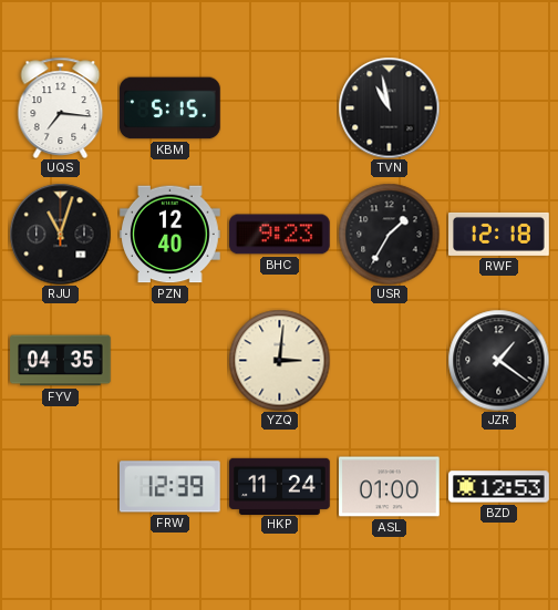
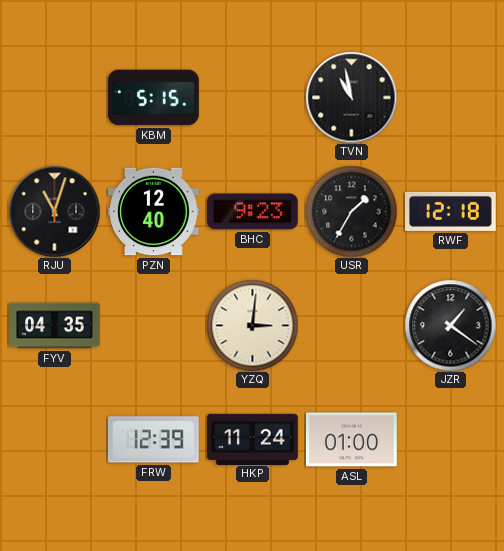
UQS: 7:16 -> none (61, 107)
BZD: 12:53 -> none (499, 487)
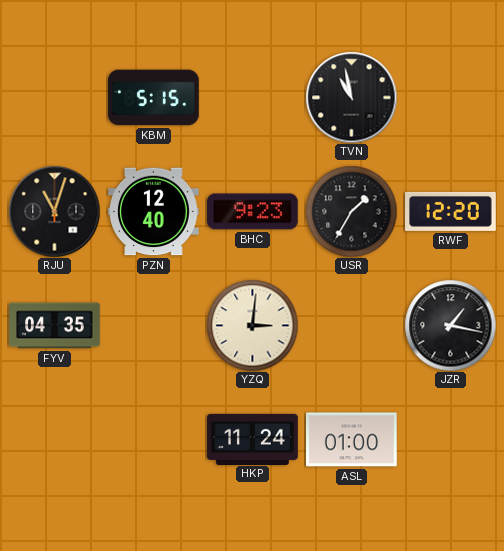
RWF: 12:18 -> 12:20 (451, 211)
JZR: 1:21 -> 1:17 (450, 325)
FRW: 12:39 -> none (153, 440)
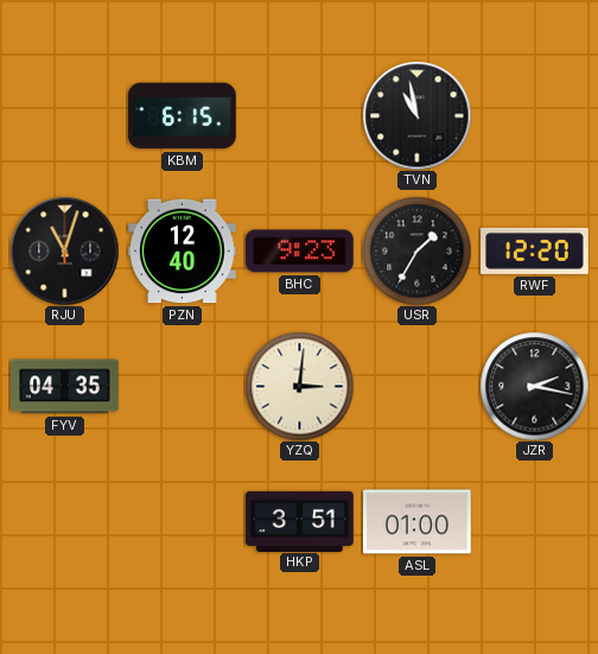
KBM: 5:15 -> 6:15 (183, 116)
JZR: 1:17 -> 2:17 (534, 386)
HKP: 11:24 -> 3:51 (300, 521)
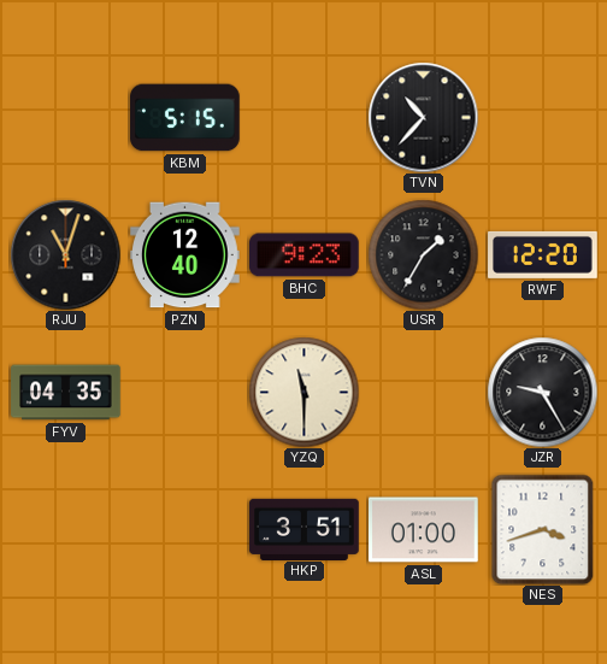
KBM: 6:15 -> 5:15 (185, 118)
TVN: 10:58 -> 10:37 (423, 117)
YZQ: 3:01 -> 11:30 (303, 392)
JZR: 2:17 -> 9:25 (542, 392)
NES: none -> 3:42 (543, 529)
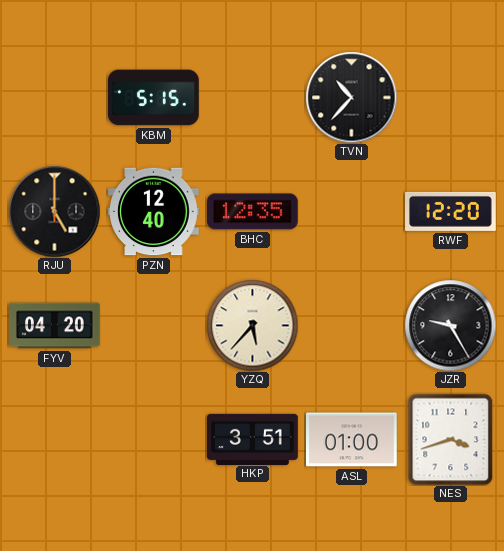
RJU: 11:03 -> 5:00 (54, 211)
BHC: 9:23 -> 12:35 (253, 212)
USR: 1:35 -> none (423, 254)
FYV: 04:35 -> 04:20 (55, 326)
YZQ: 11:30 -> 5:37 (252, 325)
